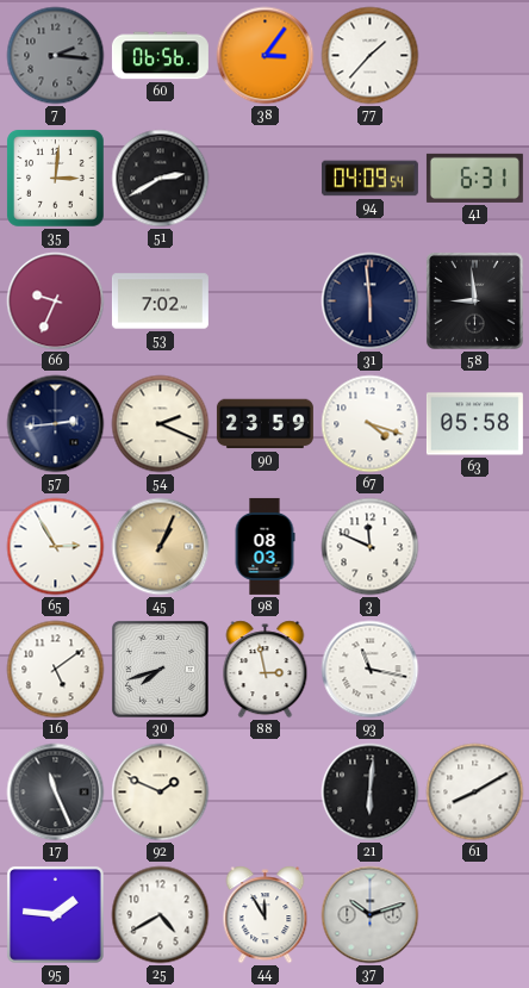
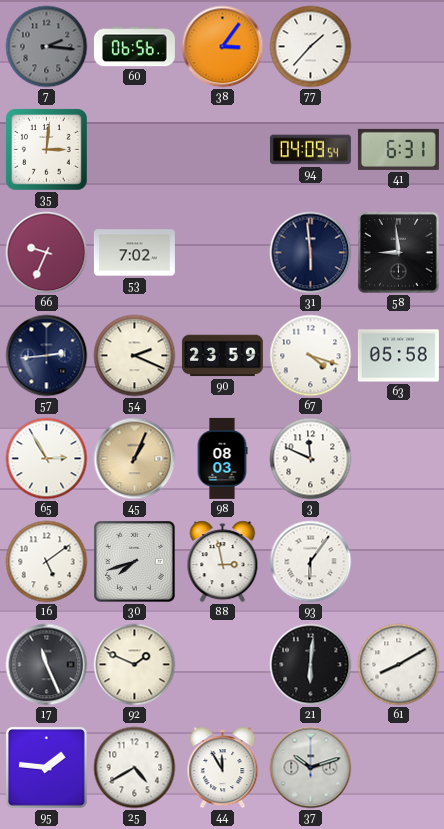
51: 2:40 -> none (161, 179)
93: 11:17 -> 6:06 (311, 562)
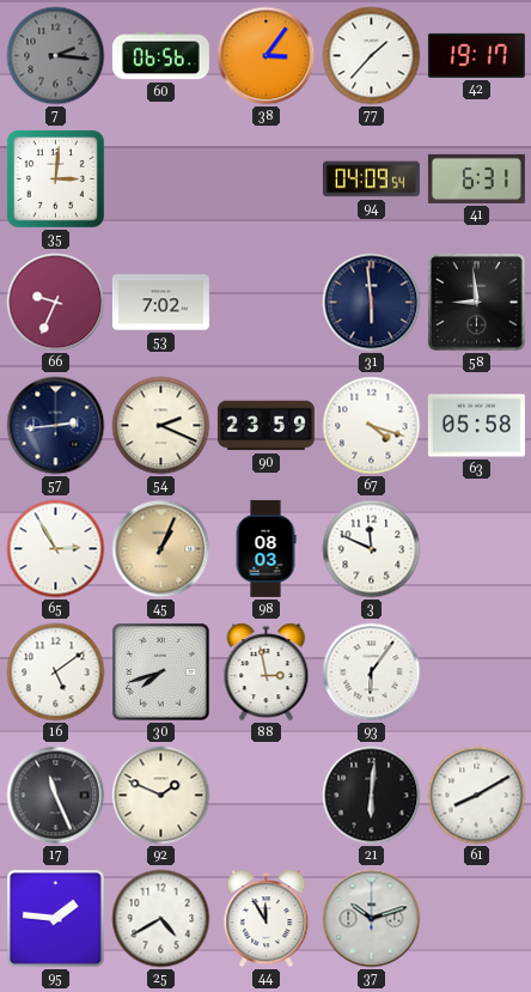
42: none -> 19:17 (476, 55)
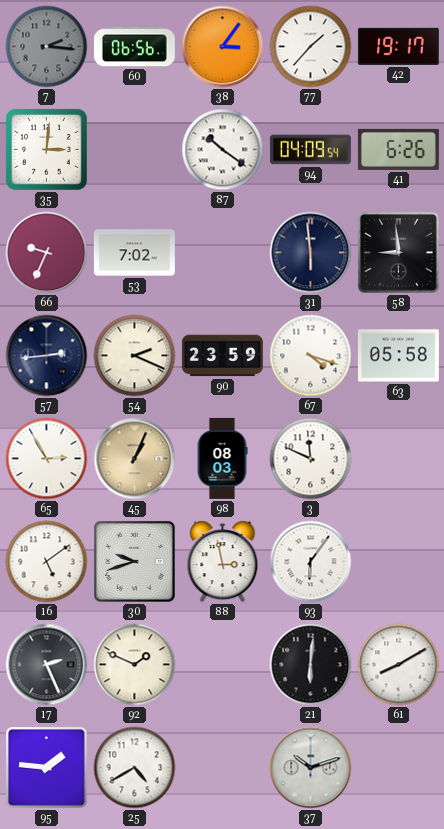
87: none -> 10:21 (223, 150)
41: 6:31 -> 6:26 (398, 149)
30: 7:42 -> 9:42 (134, 561)
17: 11:26 -> 2:26 (47, 665)
44: 11:55 -> none (267, 919)
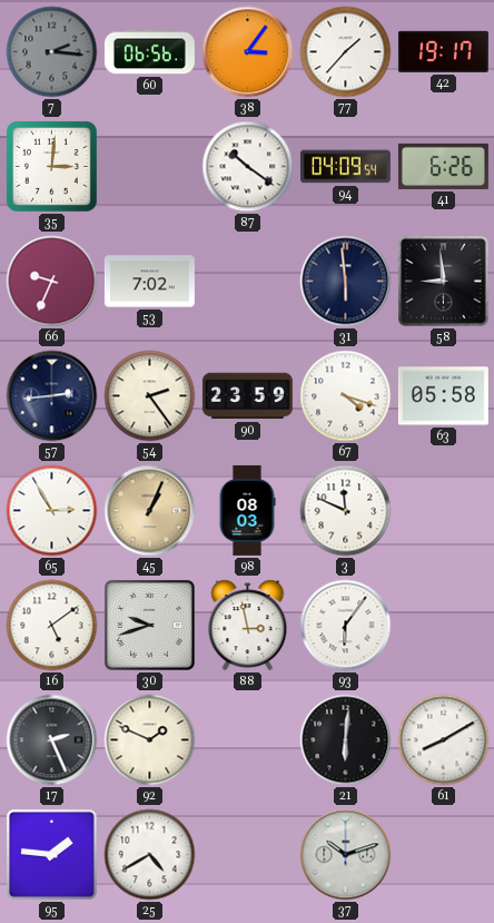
54: 2:19 -> 2:24 (150, 396)
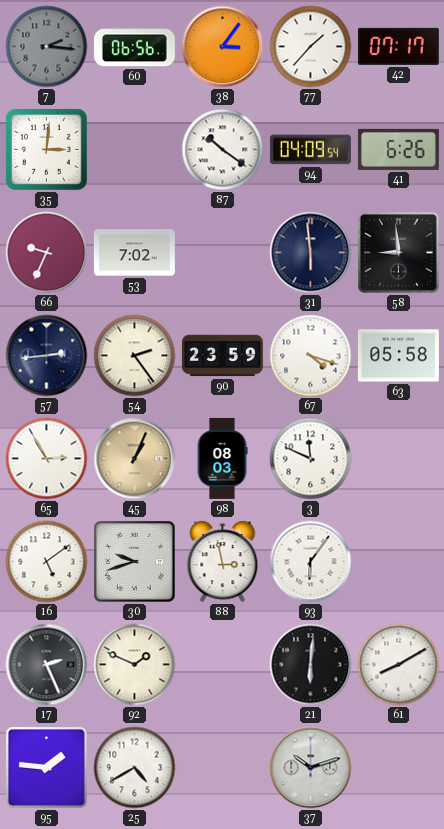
42: 19:17 -> 07:17 (398, 46)
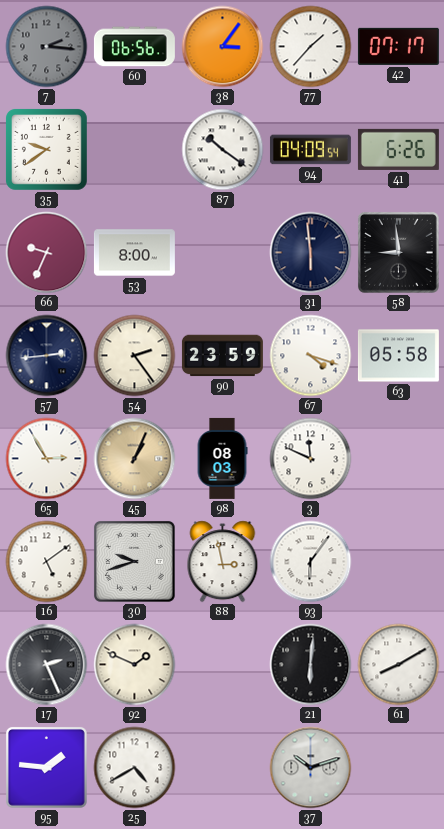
35: 3:01 -> 9:39 (46, 149)
53: 7:02 -> 8:00 (134, 253)
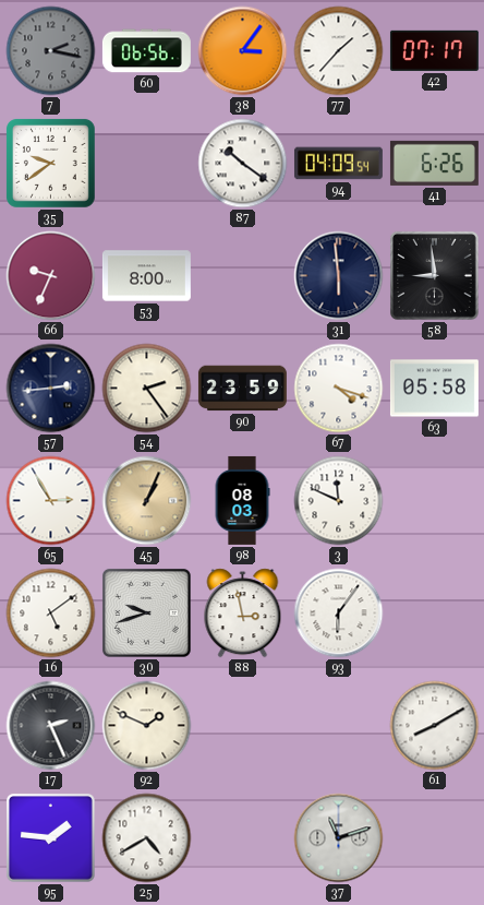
7: 2:16 -> 2:17 (51, 51)
21: 6:01 -> none (311, 665)
37: 10:12 -> 11:12 (339, 838)
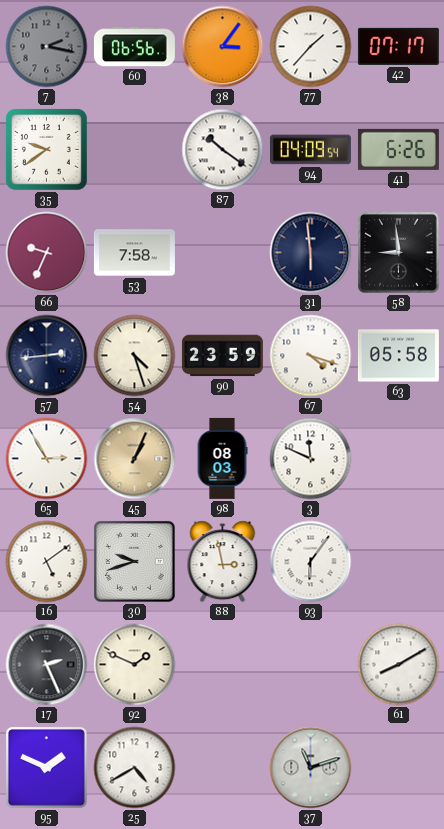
53: 8:00 -> 7:58 (134, 253)
54: 2:24 -> 4:27 (135, 356)
95: 1:46 -> 1:49 (46, 767)
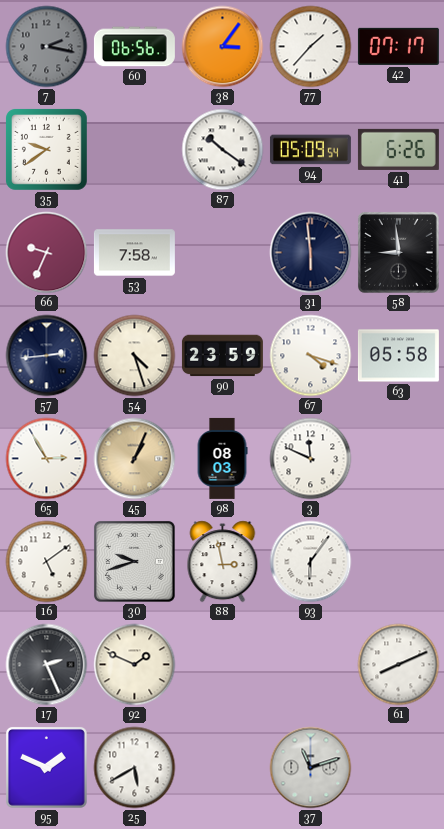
94: 04:09 -> 05:09 (310, 150)
61: 8:10 -> 8:11 (399, 665)
25: 4:40 -> 5:40 (135, 768)
